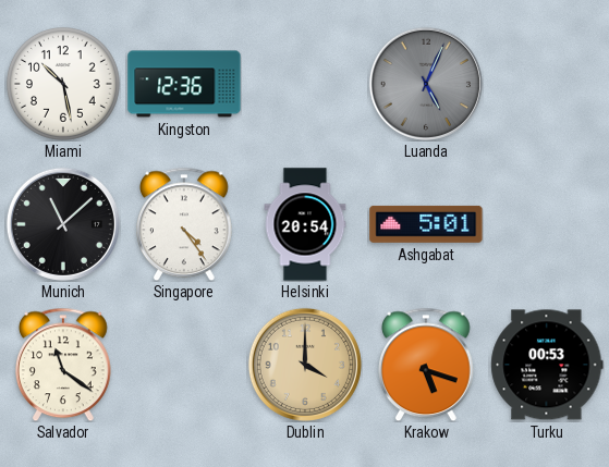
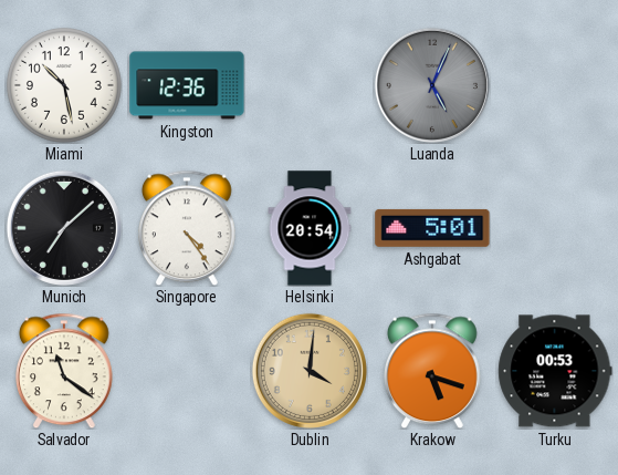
Munich: 11:08 -> 7:08 (64, 228)
Dublin: 4:00 -> 4:01 (310, 371)
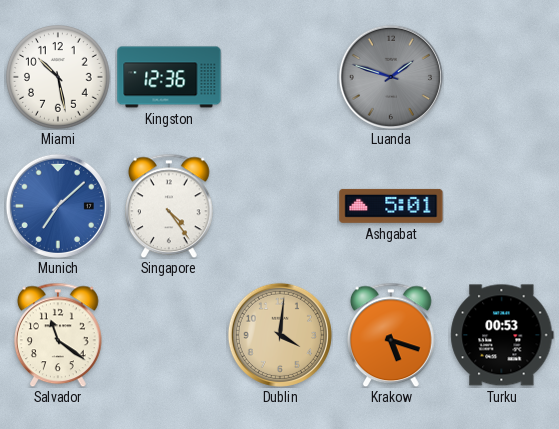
Luanda: 5:04 -> 1:48 (391, 77)
Munich dial: black -> blue (58, 206)
Helsinki: 20:54 -> none (310, 228)
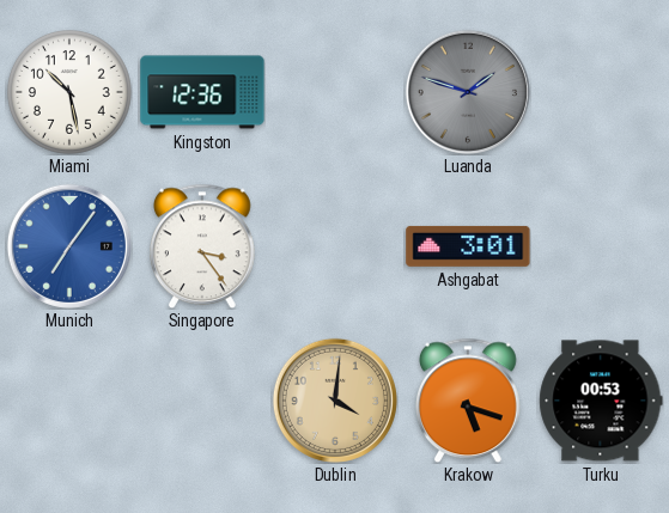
Munich: 7:08 -> 7:06 (69, 246)
Singapore: 4:24 -> 3:24 (203, 246)
Ashgabat: 5:01 -> 3:01 (468, 246)
Salvador: 11:21 -> none (59, 335)
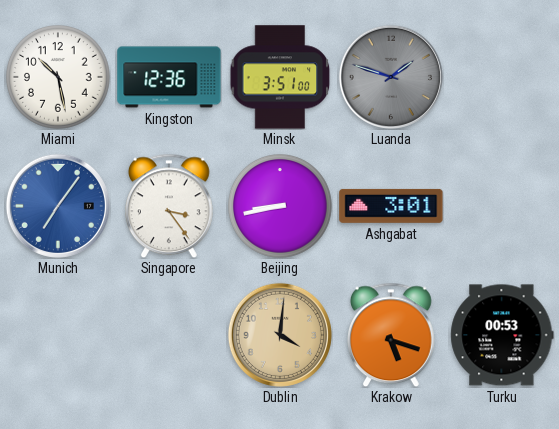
Minsk: none -> 3:51 (280, 77)
Beijing: none -> 8:43 (281, 207)
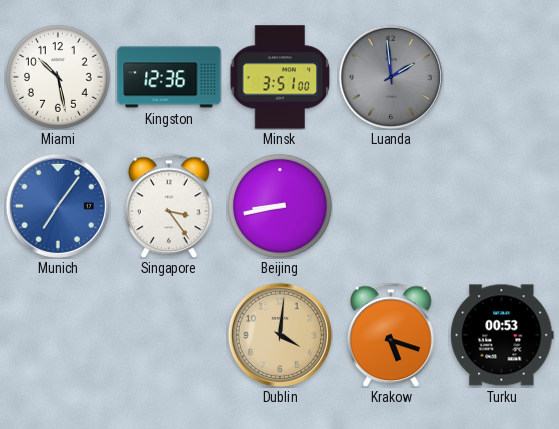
Luanda: 1:48 -> 1:59 (391, 77)
Ashgabat: 3:01 -> none (391, 206)
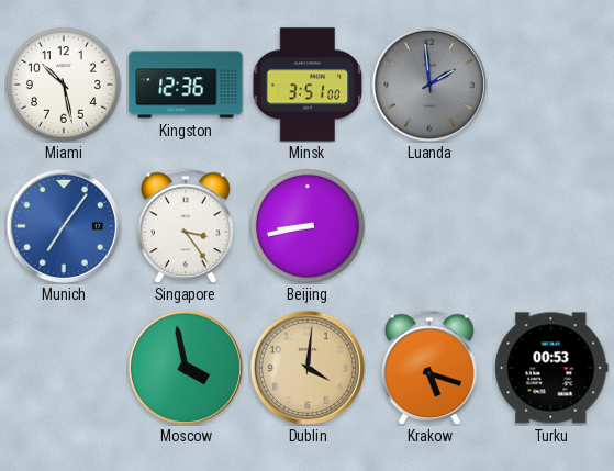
Moscow: none -> 3:58 (186, 368)
